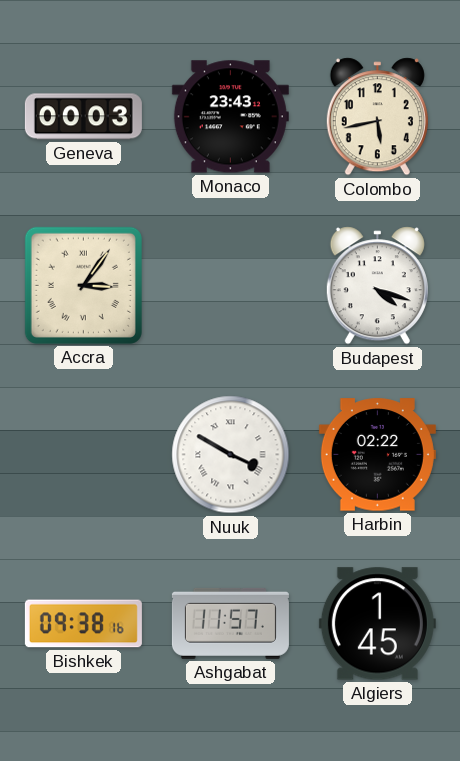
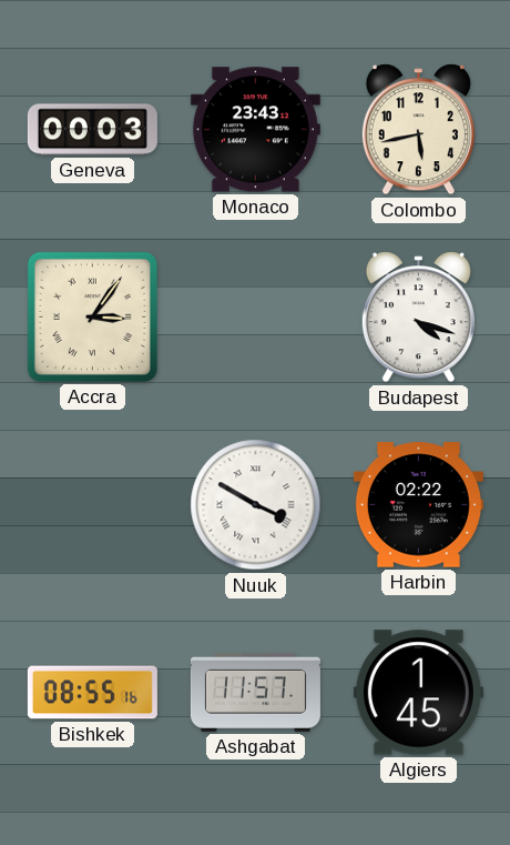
Bishkek: 09:38 -> 08:55 (92, 693)
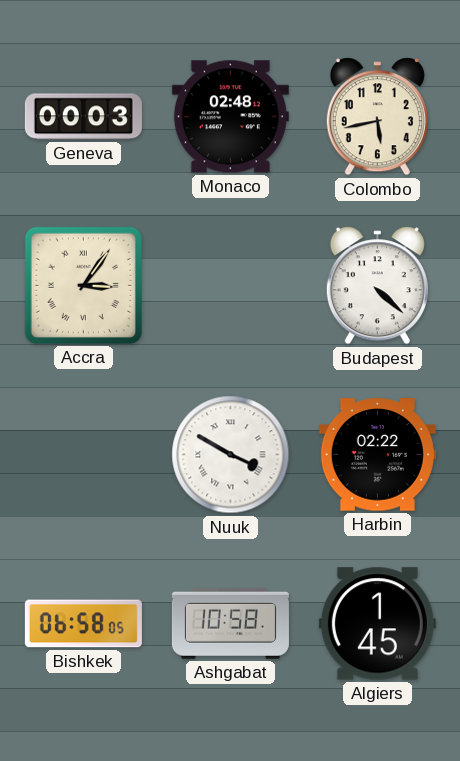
Monaco: 23:43 -> 02:48 (230, 117)
Budapest: 4:18 -> 4:22 (377, 286)
Bishkek: 08:55 -> 06:58 (83, 624)
Ashgabat: 11:57 -> 10:58 (230, 623)
